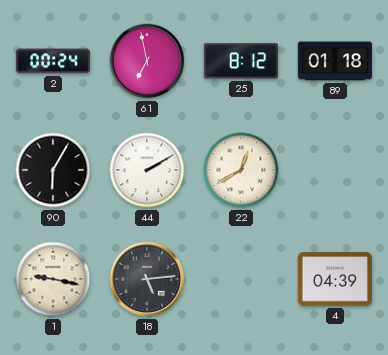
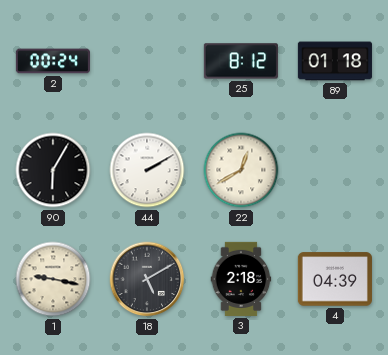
61: 6:58 -> none (147, 61)
18: 5:14 -> 5:10 (147, 279)
3: none -> 2:18 (241, 279)
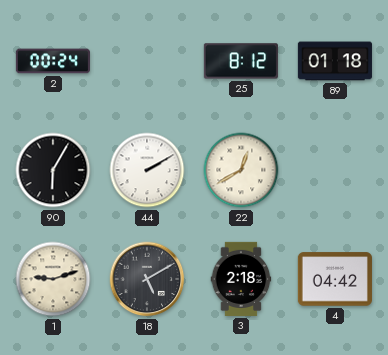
1: 9:17 -> 9:12 (53, 279)
4: 04:39 -> 04:42 (335, 279)
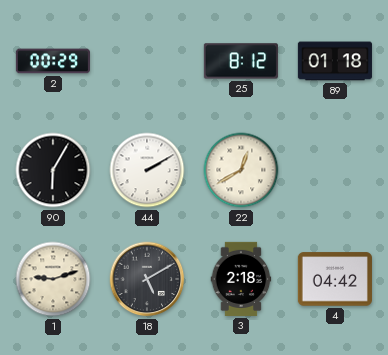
2: 00:24 -> 00:29 (53, 61)
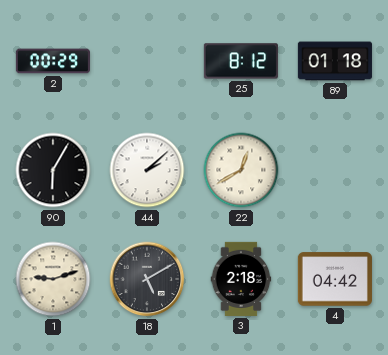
44: 2:10 -> 2:08 (147, 170)
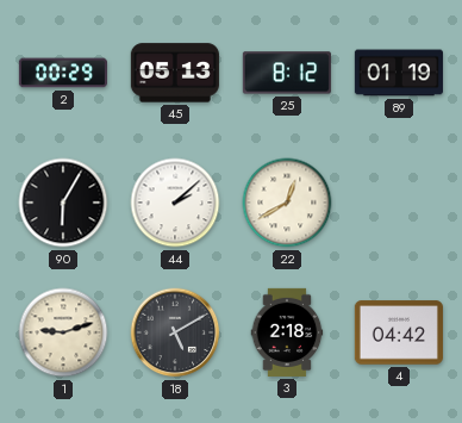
45: none -> 05:13 (175, 73)
89: 01:18 -> 01:19 (399, 73)
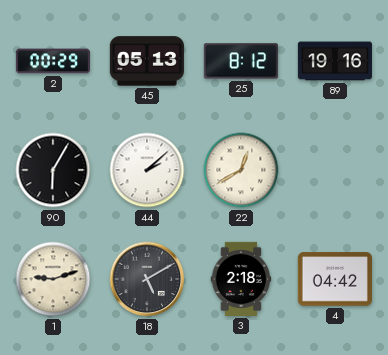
89: 01:19 -> 19:16 (335, 61)
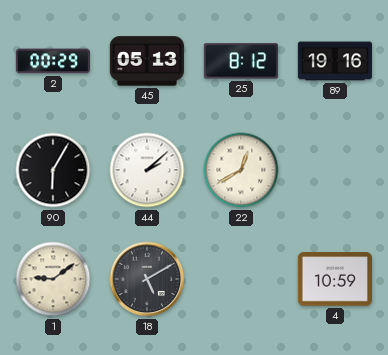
1: 9:12 -> 9:09 (53, 279)
3: 2:18 -> none (241, 279)
4: 04:42 -> 10:59 (335, 279)
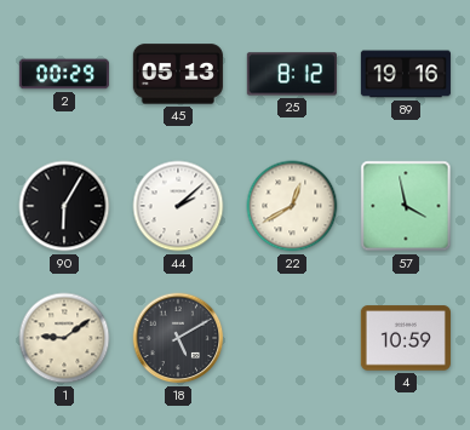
57: none -> 3:58 (406, 206)
